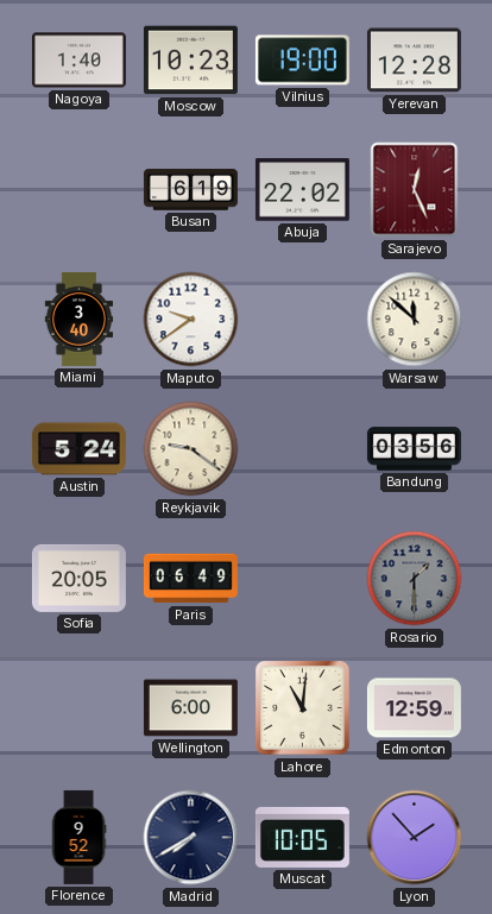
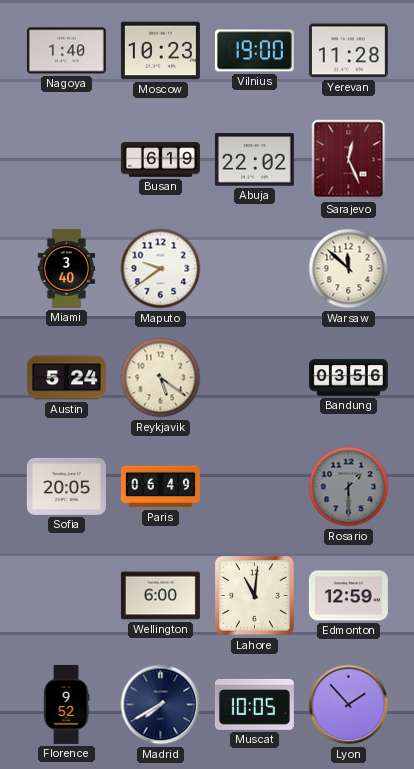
Yerevan: 12:28 -> 11:28 (348, 51)
Reykjavik: 9:21 -> 5:21 (161, 378)
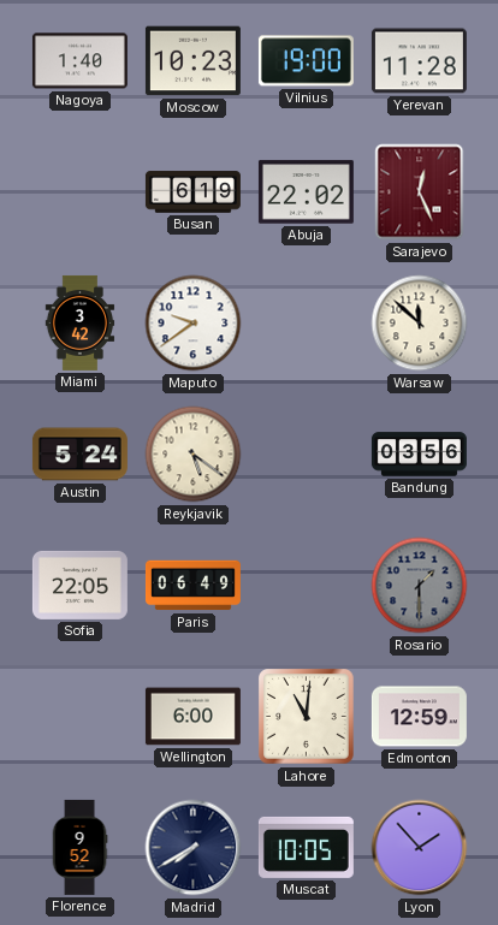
Miami: 3:40 -> 3:42 (81, 322)
Sofia: 20:05 -> 22:05 (79, 585)
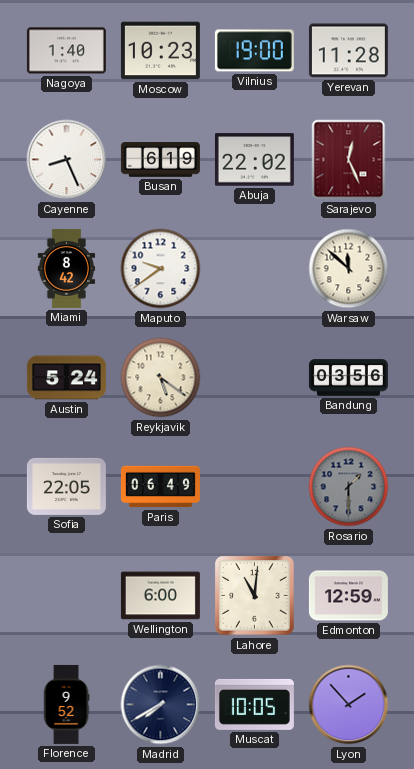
Cayenne: none -> 8:26 (67, 160)
Miami: 3:42 -> 8:42 (67, 268)
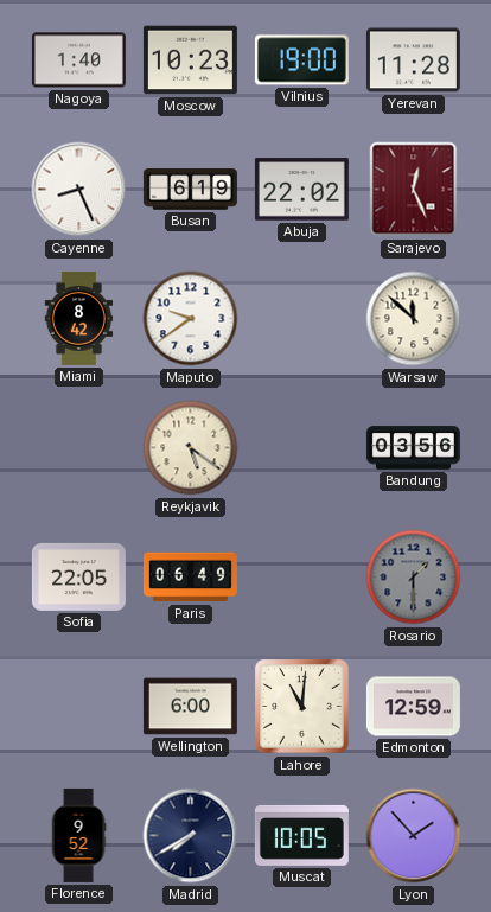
Austin: 5:24 -> none (66, 378)
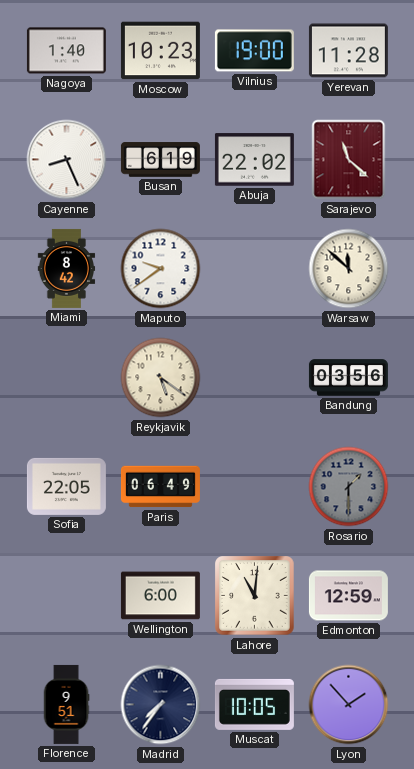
Sarajevo: 12:26 -> 11:22 (349, 160)
Florence: 9:52 -> 9:51 (66, 704)
Madrid: 7:40 -> 7:36 (161, 705)
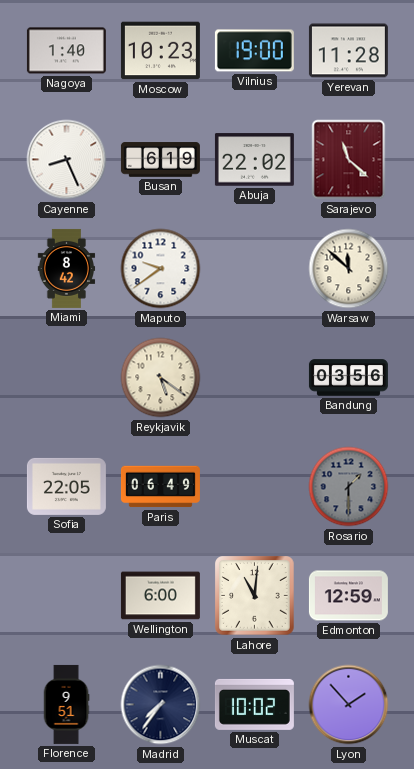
Muscat: 10:05 -> 10:02 (254, 704)
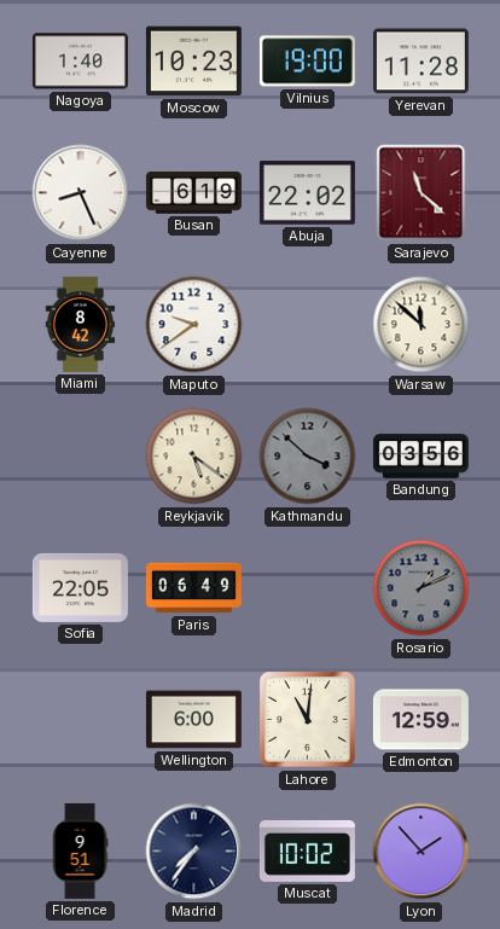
Kathmandu: none -> 3:52 (308, 457)
Rosario: 1:30 -> 1:11 (421, 588)
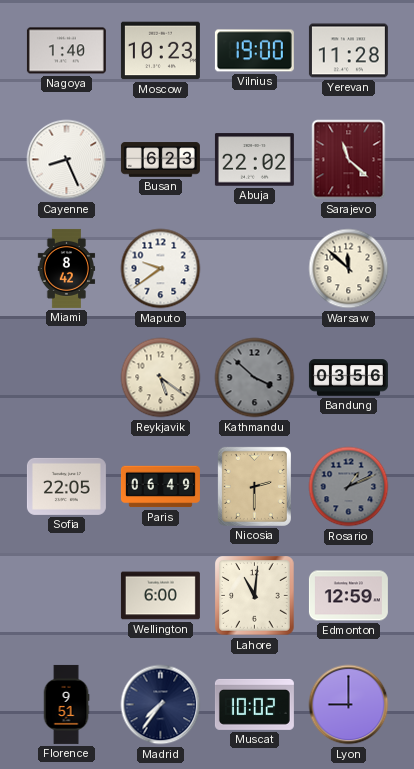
Busan: 6:19 -> 6:23 (160, 160)
Nicosia: none -> 2:30 (254, 486)
Lyon: 1:53 -> 9:00 (349, 705)
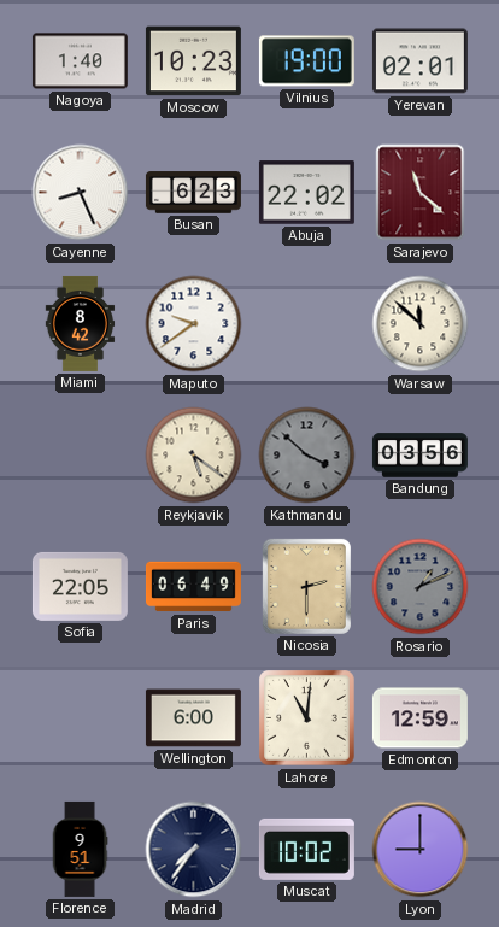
Yerevan: 11:28 -> 02:01 (419, 61)
